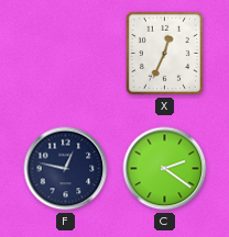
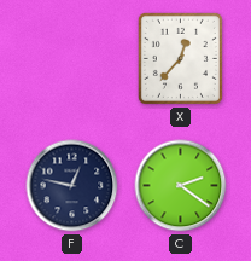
X: 12:34 -> 12:37 (180, 58)
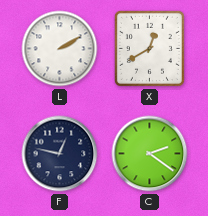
L: none -> 2:10 (60, 49)
X: 12:37 -> 12:40 (149, 48)
